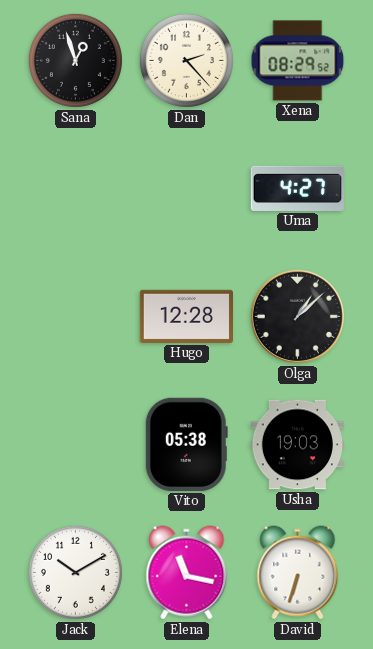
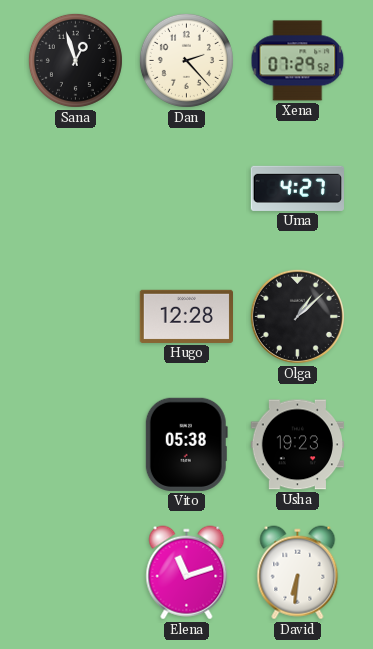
Xena: 08:29 -> 07:29 (298, 61)
Usha: 19:03 -> 19:23 (297, 445)
Jack: 10:10 -> none (75, 572)
Elena: 11:17 -> 11:12 (187, 573)
David: 6:33 -> 6:31 (298, 573)
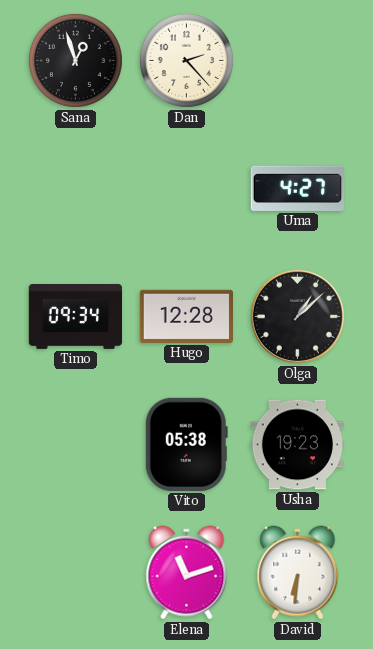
Xena: 07:29 -> none (298, 61)
Timo: none -> 09:34 (76, 316)
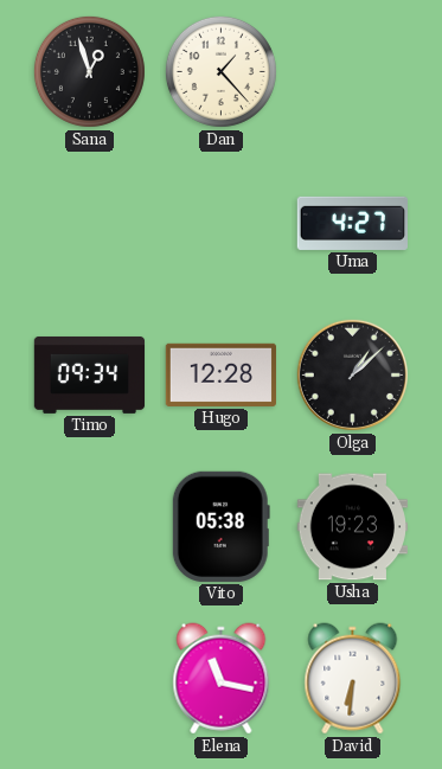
Dan: 2:23 -> 1:23 (220, 71)
Elena: 11:12 -> 11:17 (222, 679)
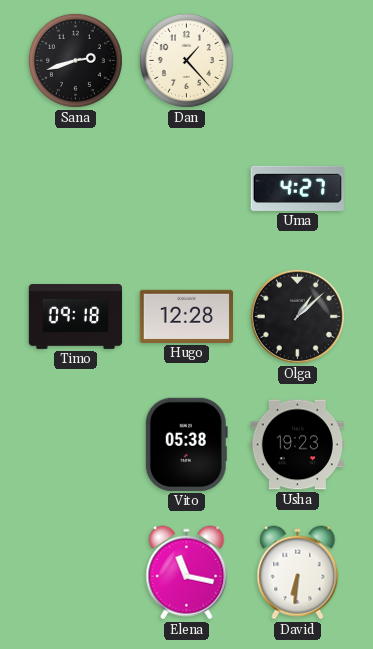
Sana: 12:57 -> 2:42 (75, 60)
Timo: 09:34 -> 09:18 (76, 316)
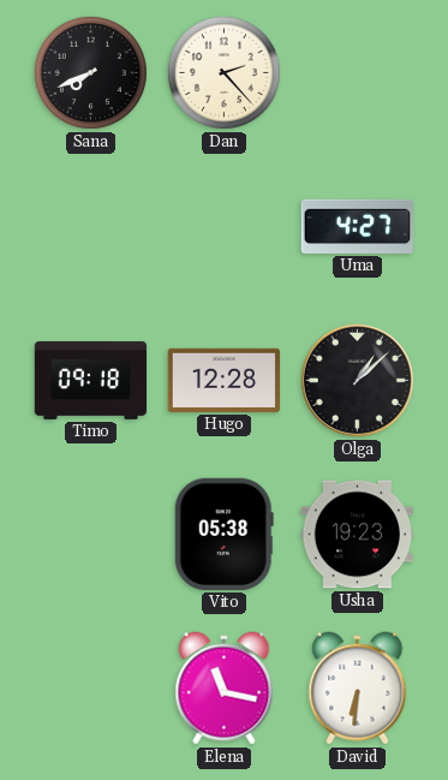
Sana: 2:42 -> 7:41 (90, 72)
Dan: 1:23 -> 2:23 (223, 72)
